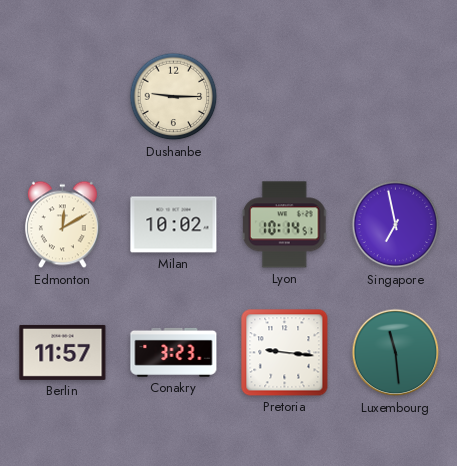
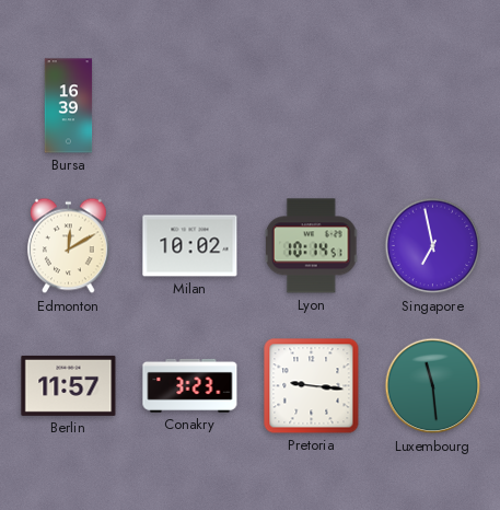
Bursa: none -> 16:39 (69, 106)
Dushanbe: 9:15 -> none (174, 97)
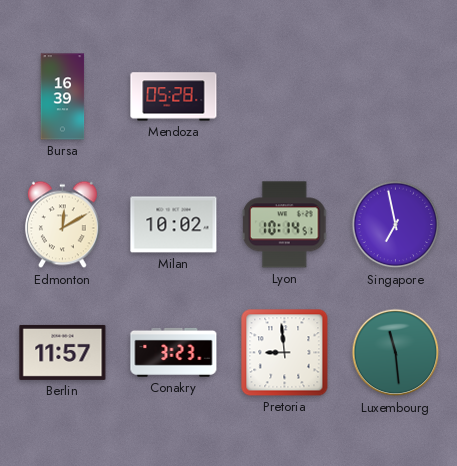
Mendoza: none -> 05:28 (174, 97)
Pretoria: 9:16 -> 8:59 (285, 353)
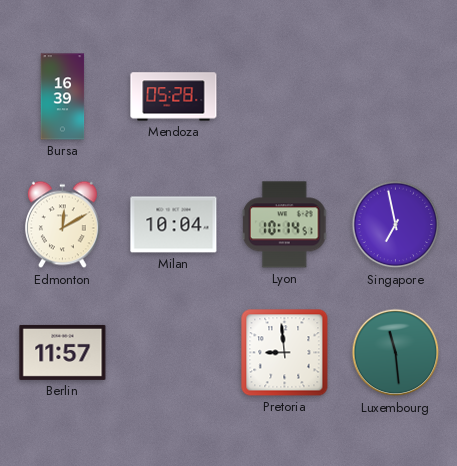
Milan: 10:02 -> 10:04 (174, 225)
Conakry: 3:23 -> none (174, 352)
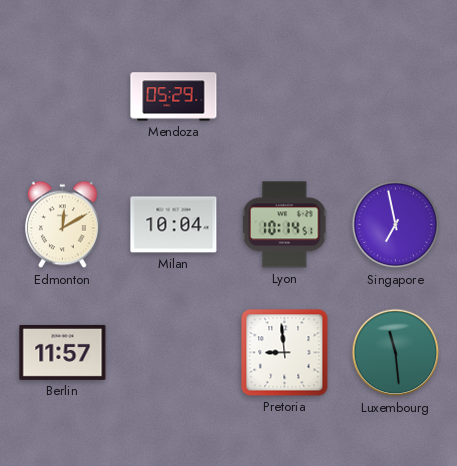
Bursa: 16:39 -> none (63, 97)
Mendoza: 05:28 -> 05:29 (174, 97)
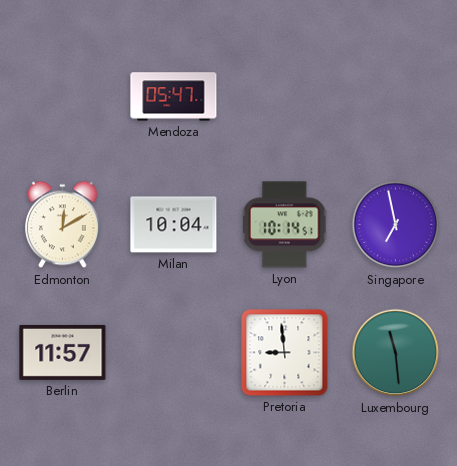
Mendoza: 05:29 -> 05:47 (174, 97)
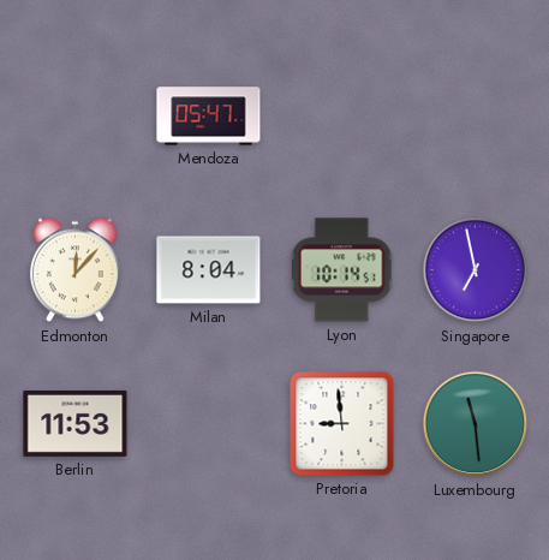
Edmonton: 12:10 -> 12:07 (74, 270)
Milan: 10:04 -> 8:04 (209, 270)
Berlin: 11:57 -> 11:53 (76, 423)
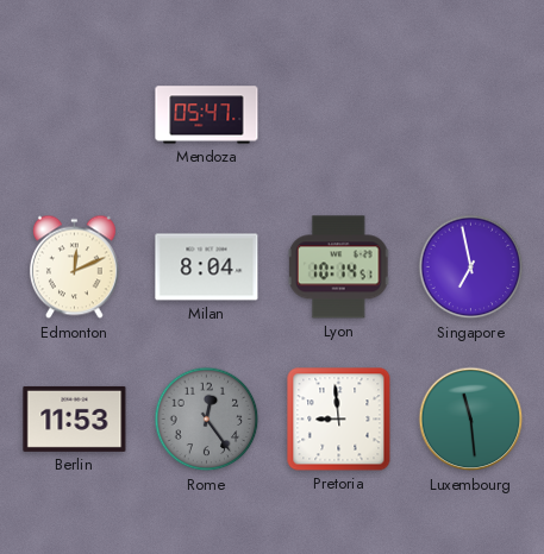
Edmonton: 12:07 -> 12:11 (74, 267)
Rome: none -> 12:24 (207, 420)
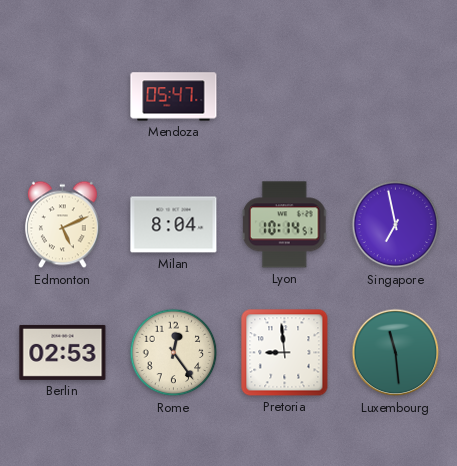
Edmonton: 12:11 -> 5:11 (62, 225)
Berlin: 11:53 -> 02:53 (63, 352)
Rome dial: grey -> cream (174, 353)
